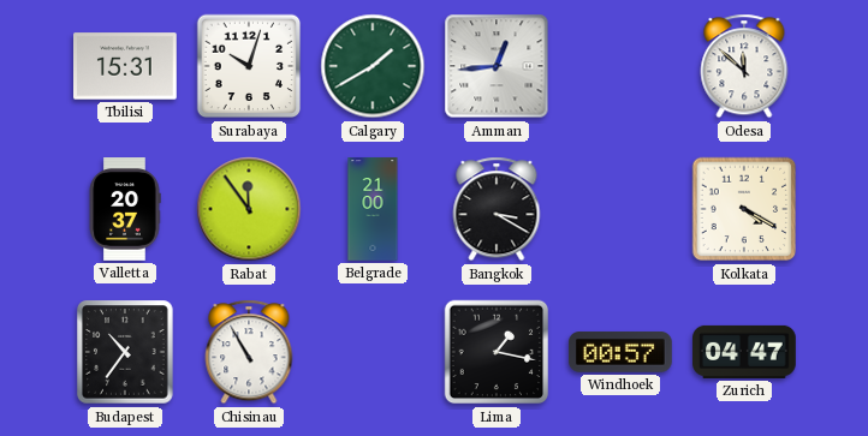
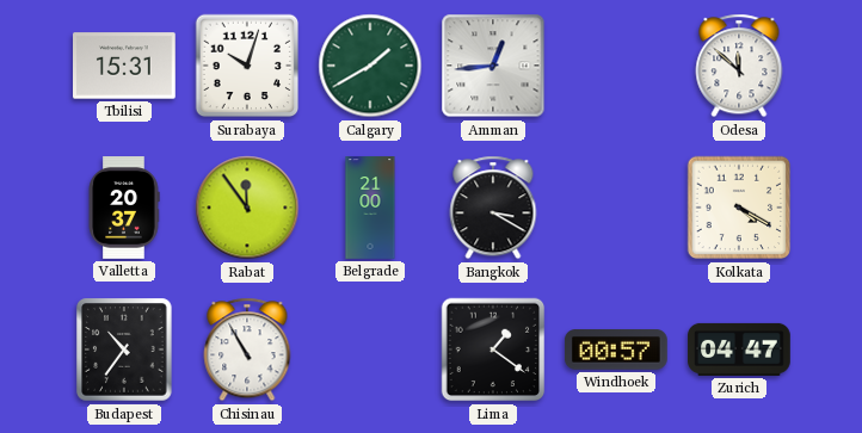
Lima: 1:17 -> 1:21 (493, 350)
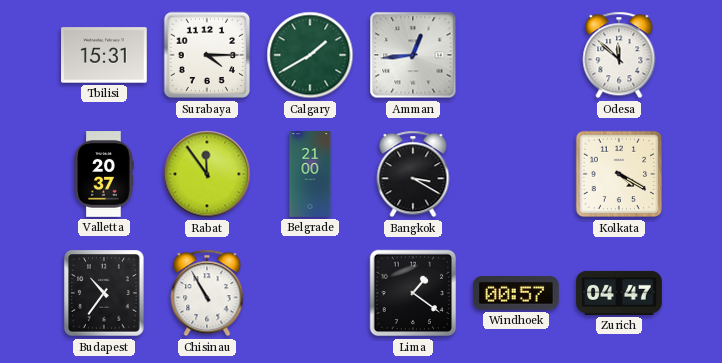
Surabaya: 10:03 -> 4:15 (207, 55)
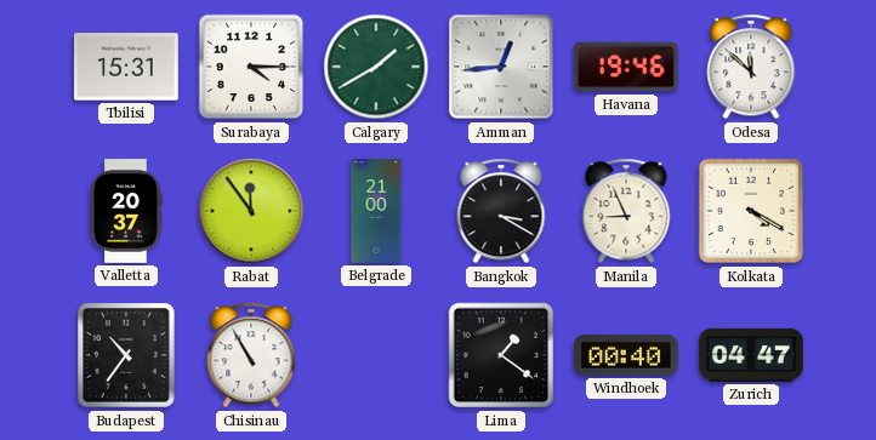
Havana: none -> 19:46 (626, 67)
Manila: none -> 8:56 (626, 211)
Windhoek: 00:57 -> 00:40 (627, 355)
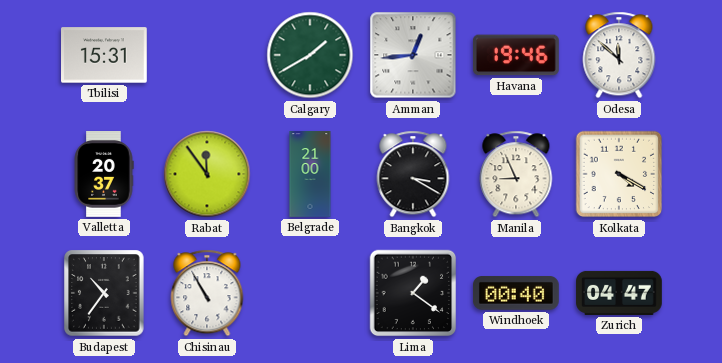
Surabaya: 4:15 -> none (251, 67)
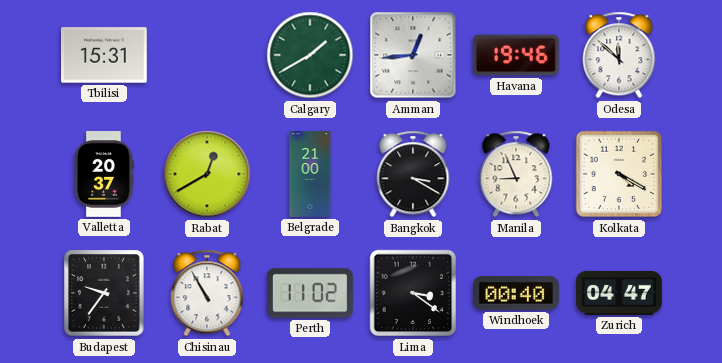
Rabat: 11:54 -> 12:40 (207, 174)
Budapest: 10:36 -> 9:36 (104, 293)
Perth: none -> 11:02 (311, 293)
Lima: 1:21 -> 3:21 (413, 293)
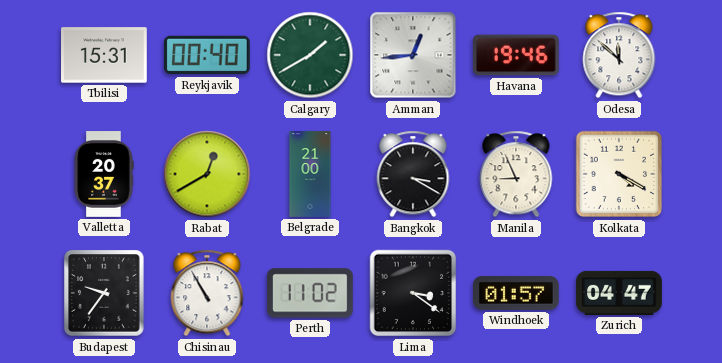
Reykjavik: none -> 00:40 (207, 55)
Windhoek: 00:40 -> 01:57 (517, 293)
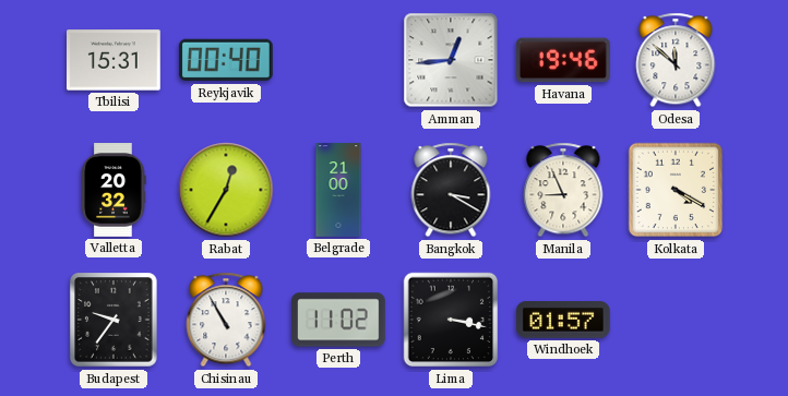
Calgary: 1:40 -> none (310, 55)
Valletta: 20:37 -> 20:32 (114, 191)
Rabat: 12:40 -> 12:35 (226, 190)
Lima: 3:21 -> 3:17 (451, 320)
Zurich: 04:47 -> none (619, 293)
